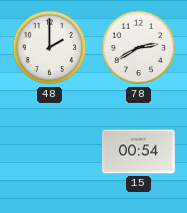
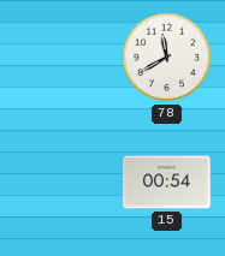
48: 2:00 -> none (50, 48)
78: 2:40 -> 11:40 (167, 58)
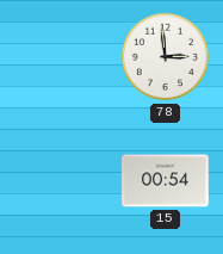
78: 11:40 -> 2:59 (166, 57)
